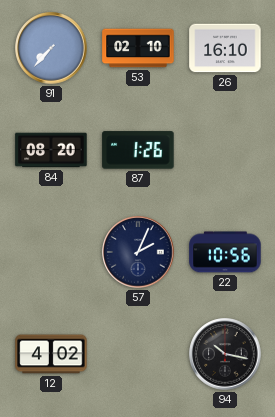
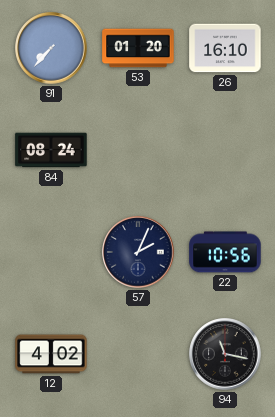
53: 02:10 -> 01:20 (138, 48)
84: 08:20 -> 08:24 (51, 150)
87: 1:26 -> none (138, 150)
94: 10:17 -> 11:17 (225, 354)
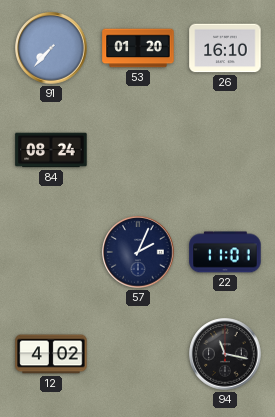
22: 10:56 -> 11:01 (225, 252)
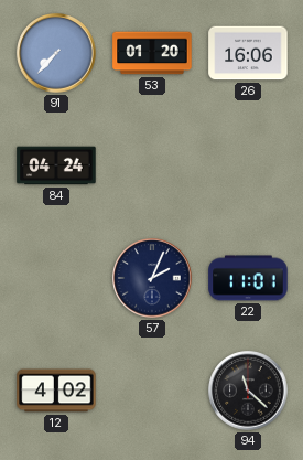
26: 16:10 -> 16:06 (248, 53)
84: 08:24 -> 04:24 (56, 165)
94: 11:17 -> 11:22 (248, 391)
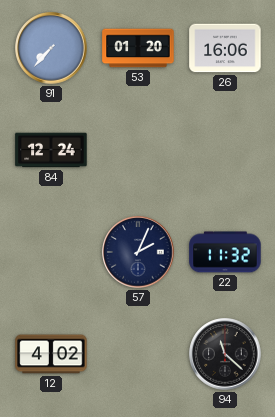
84: 04:24 -> 12:24 (51, 150)
22: 11:01 -> 11:32 (225, 252)
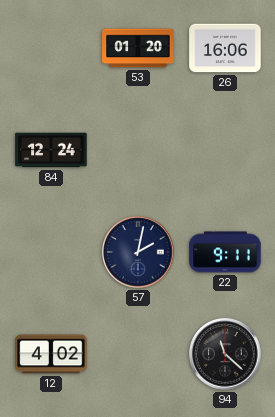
91: 7:37 -> none (51, 48)
57: 2:04 -> 2:02 (138, 252)
22: 11:32 -> 9:11 (225, 252)
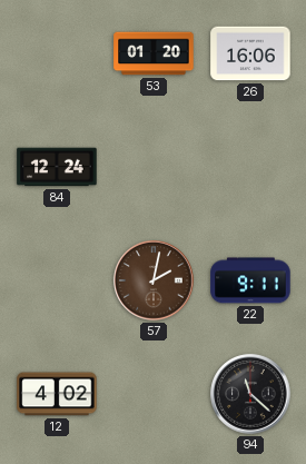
57 dial: navy -> brown (154, 280)
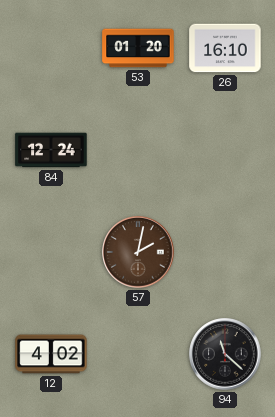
26: 16:06 -> 16:10 (225, 48)
22: 9:11 -> none (250, 280)
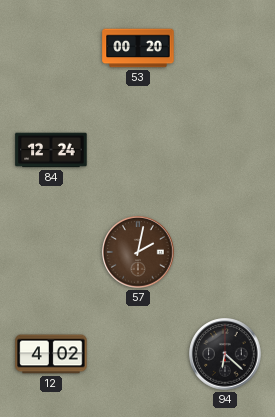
53: 01:20 -> 00:20 (138, 48)
26: 16:10 -> none (225, 48)
94: 11:22 -> 6:22 (225, 354)
